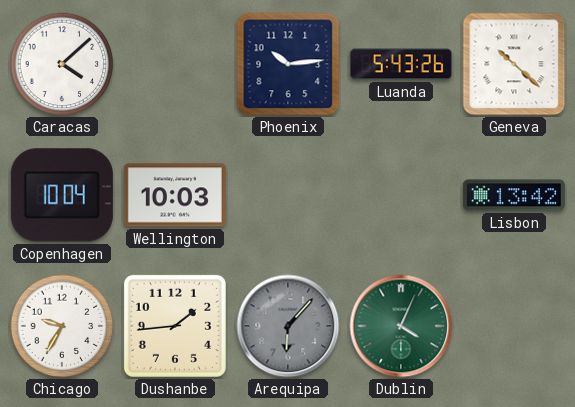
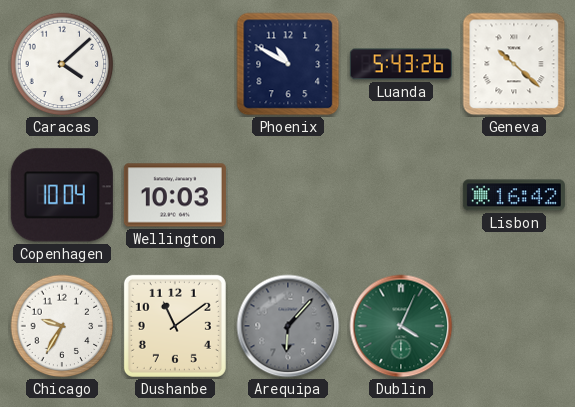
Phoenix: 10:14 -> 10:50 (288, 64)
Lisbon: 13:42 -> 16:42 (514, 195)
Dushanbe: 1:44 -> 11:09 (175, 326)
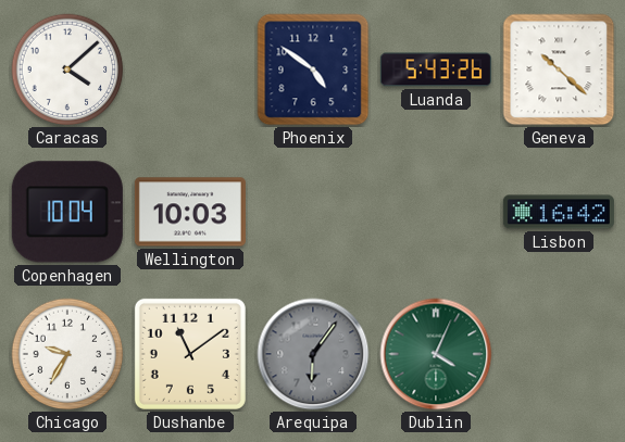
Phoenix: 10:50 -> 4:51 (313, 70)
Arequipa: 6:07 -> 6:06 (313, 354)
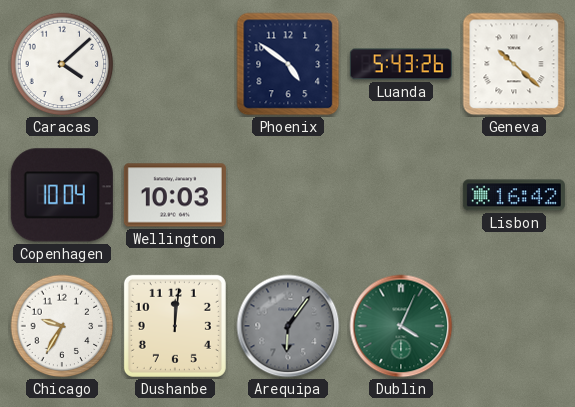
Dushanbe: 11:09 -> 12:01 (175, 326)
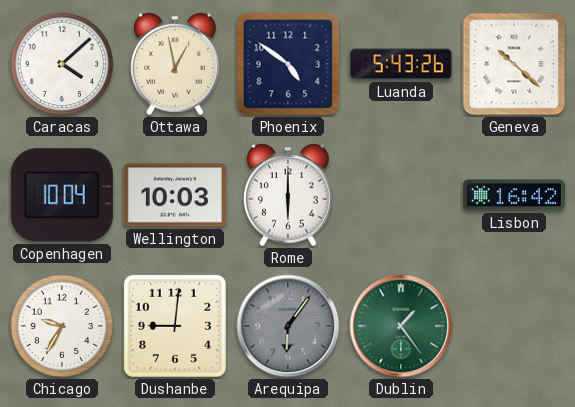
Ottawa: none -> 12:58 (176, 64)
Rome: none -> 6:00 (289, 195)
Dushanbe: 12:01 -> 9:01 (175, 326)
Dublin: 4:04 -> 1:24 (401, 326)
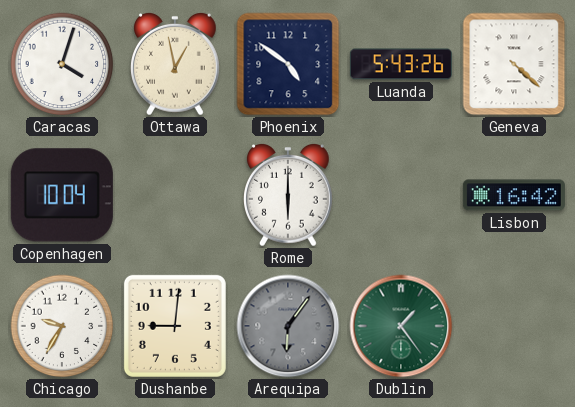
Caracas: 4:08 -> 4:03 (62, 64)
Geneva: 10:22 -> 4:22 (514, 64)
Wellington: 10:03 -> none (175, 195)
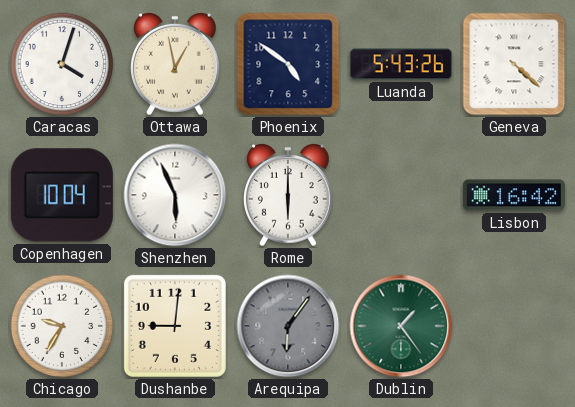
Shenzhen: none -> 5:56 (175, 195)
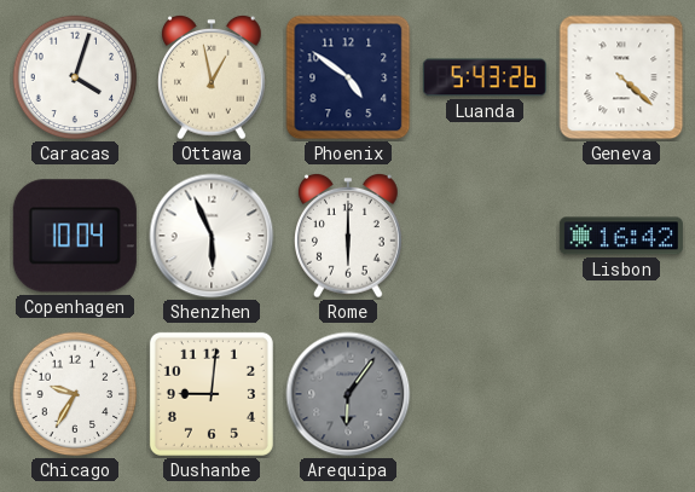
Dublin: 1:24 -> none (401, 326)
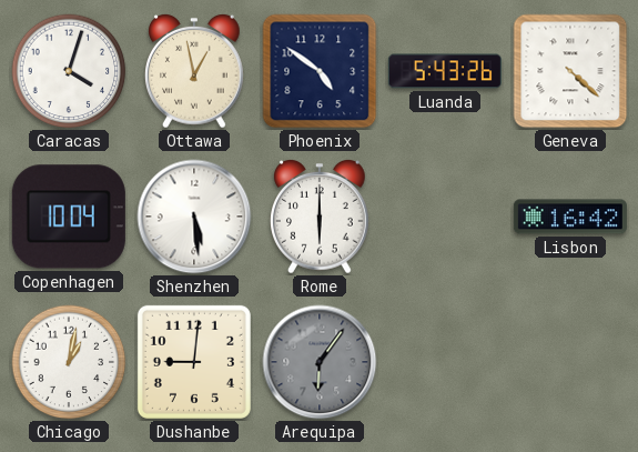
Shenzhen: 5:56 -> 5:29 (194, 217)
Chicago: 9:35 -> 1:02 (69, 362)
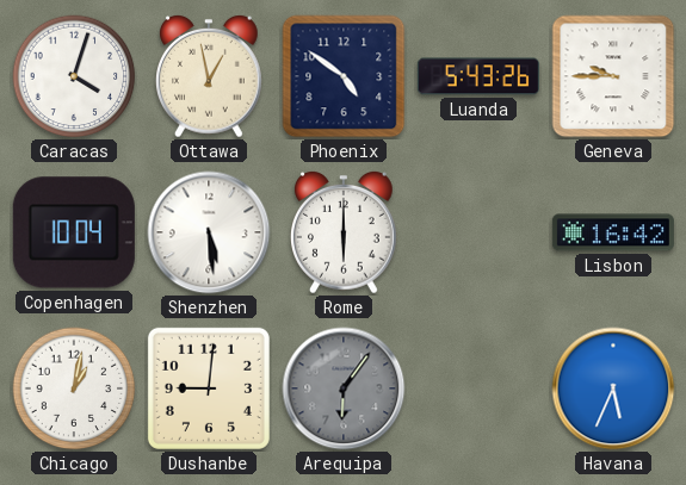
Geneva: 4:22 -> 9:45 (613, 76)
Havana: none -> 5:34 (613, 388)
